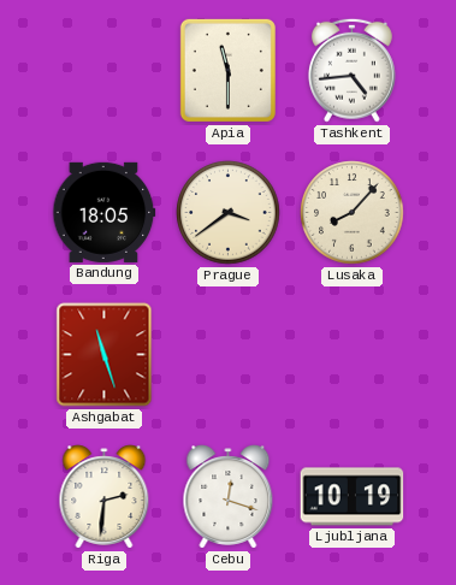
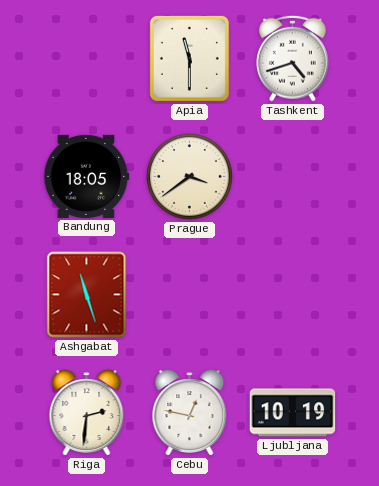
Tashkent: 4:44 -> 4:42 (292, 58)
Lusaka: 8:07 -> none (353, 213)
Cebu: 12:18 -> 12:47 (190, 413)
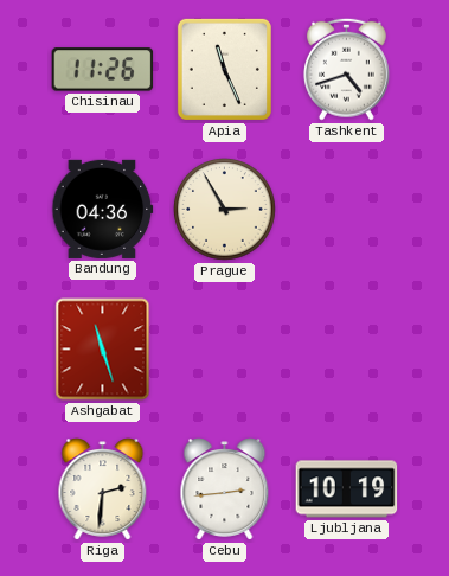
Chisinau: none -> 11:26 (103, 70)
Apia: 11:30 -> 11:26 (224, 69)
Bandung: 18:05 -> 04:36 (103, 209)
Prague: 3:39 -> 2:55 (225, 210)
Cebu: 12:47 -> 2:44 (225, 489)
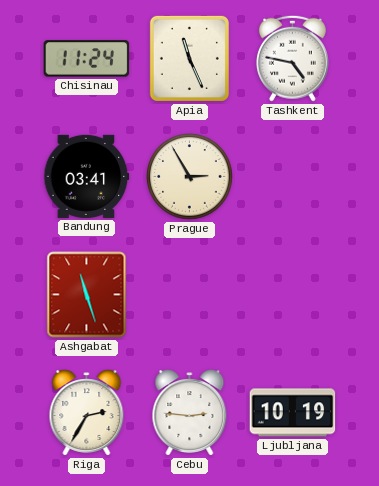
Chisinau: 11:26 -> 11:24 (87, 59)
Tashkent: 4:42 -> 4:47 (292, 58)
Bandung: 04:36 -> 03:41 (87, 176)
Riga: 2:31 -> 2:35 (87, 413)
Cebu: 2:44 -> 2:46 (190, 413)
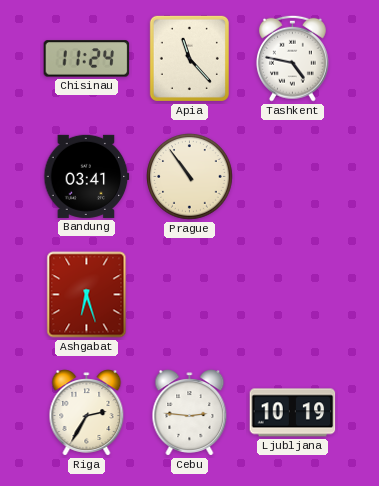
Apia: 11:26 -> 11:23 (189, 58)
Prague: 2:55 -> 10:54 (190, 177)
Ashgabat: 11:27 -> 6:27 (87, 295)
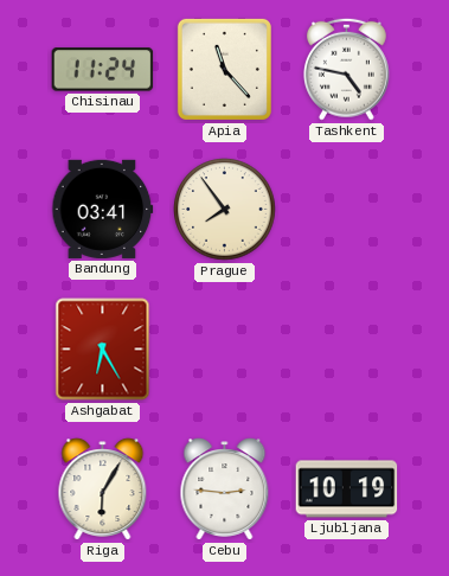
Prague: 10:54 -> 7:54 (225, 210)
Ashgabat: 6:27 -> 6:25 (103, 350)
Riga: 2:35 -> 6:05 (103, 489)
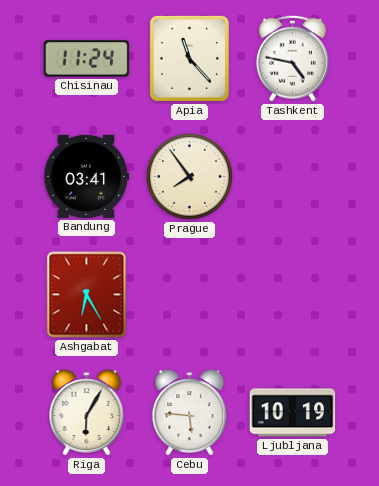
Cebu: 2:46 -> 5:46 (190, 413)
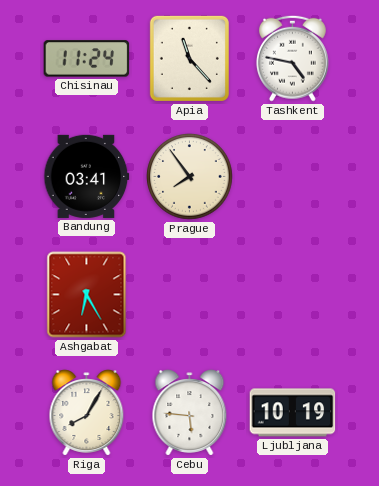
Riga: 6:05 -> 8:05 (87, 413)
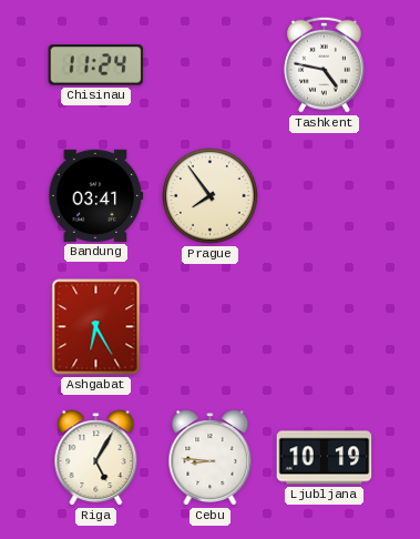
Apia: 11:23 -> none (189, 58)
Riga: 8:05 -> 5:05 (96, 458)
Cebu: 5:46 -> 8:46 (211, 458)
